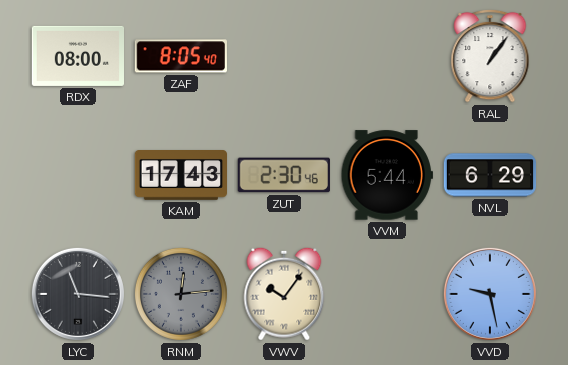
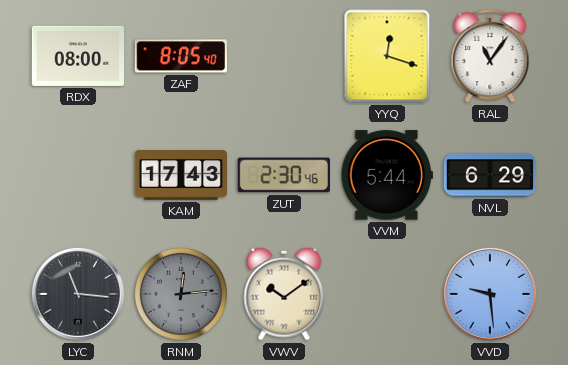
YYQ: none -> 12:18 (387, 56)
RAL: 1:06 -> 11:06 (490, 56)
VWV: 10:06 -> 10:09 (284, 294)
VVD: 9:28 -> 9:29 (490, 294)
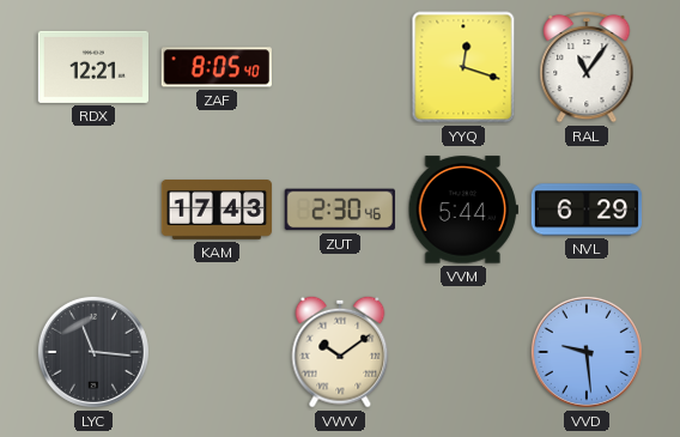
RDX: 08:00 -> 12:21 (92, 67)
RNM: 12:14 -> none (181, 294)
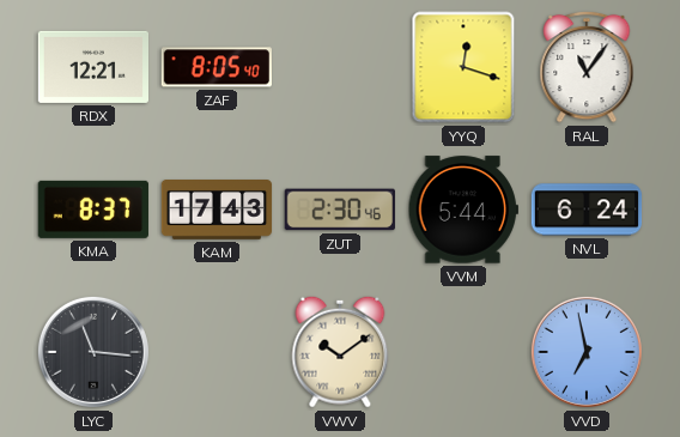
KMA: none -> 8:37 (93, 210)
NVL: 6:29 -> 6:24 (587, 210)
VVD: 9:29 -> 6:58 (587, 352)
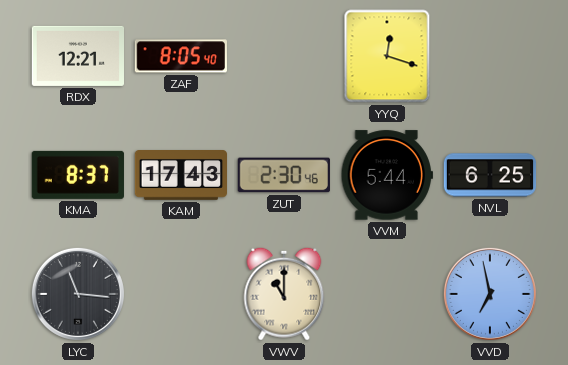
RAL: 11:06 -> none (587, 67)
NVL: 6:24 -> 6:25 (490, 175)
VWV: 10:09 -> 11:00 (284, 294)
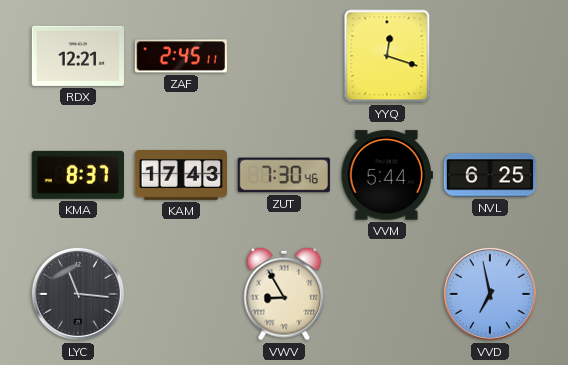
ZAF: 8:05 -> 2:45 (180, 56)
ZUT: 2:30 -> 7:30 (284, 175)
VWV: 11:00 -> 8:55 (284, 294)
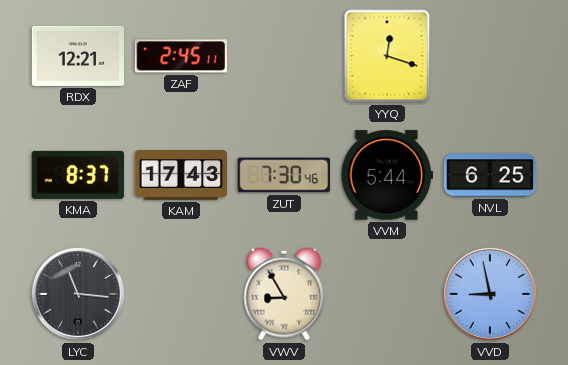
VVD: 6:58 -> 8:58 (490, 294)
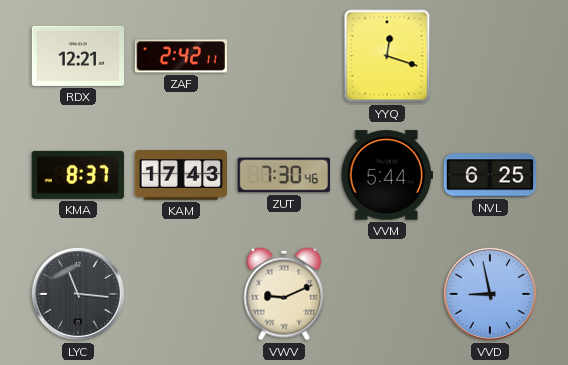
ZAF: 2:45 -> 2:42 (180, 56)
VWV: 8:55 -> 9:11 (284, 294)
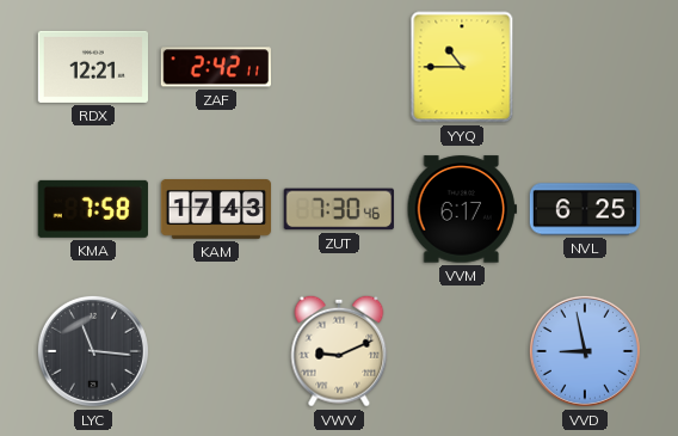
YYQ: 12:18 -> 10:45 (462, 67)
KMA: 8:37 -> 7:58 (93, 209)
VVM: 5:44 -> 6:17 (461, 209)
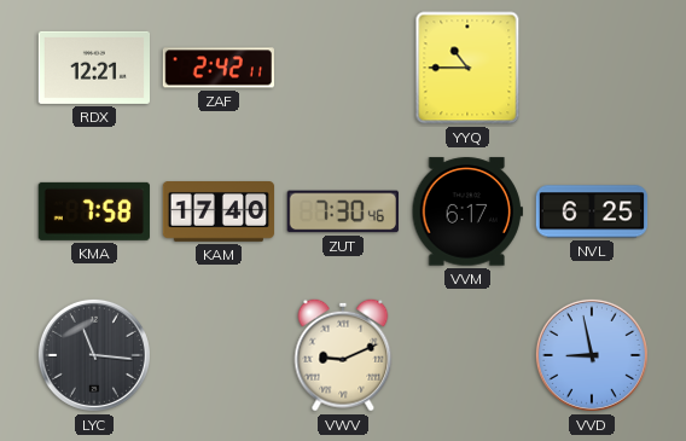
KAM: 17:43 -> 17:40 (219, 213)
